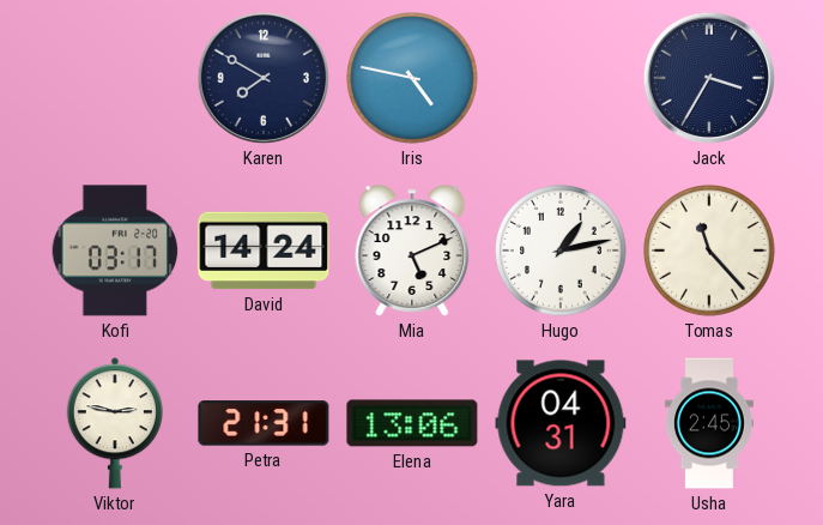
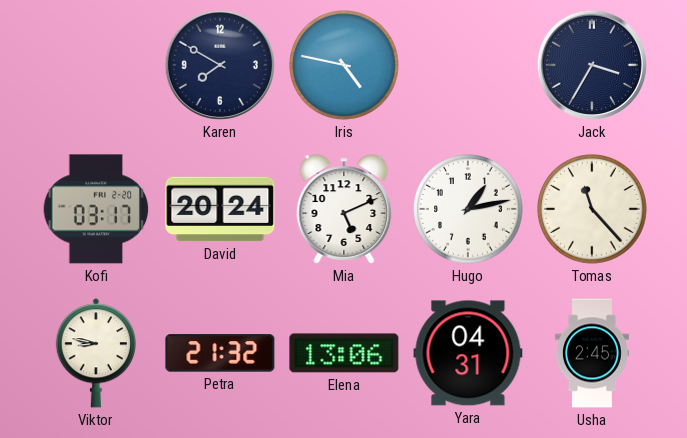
David: 14:24 -> 20:24 (220, 209)
Viktor: 2:47 -> 8:47 (96, 353)
Petra: 21:31 -> 21:32 (220, 353)
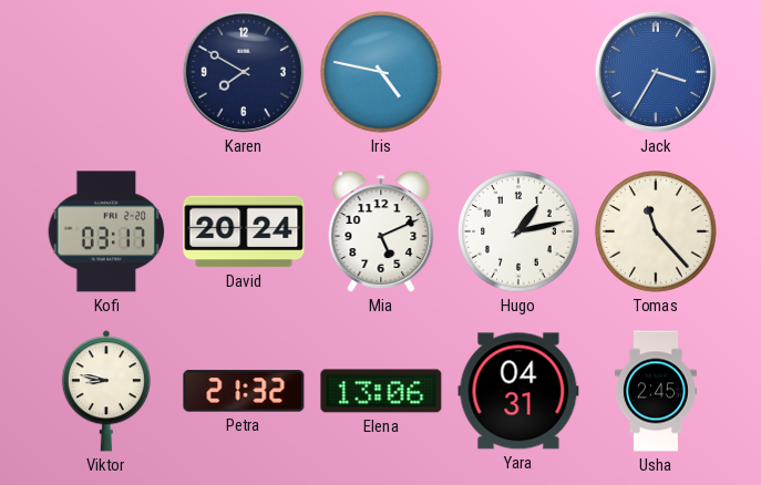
Jack dial: navy -> blue (656, 72)
